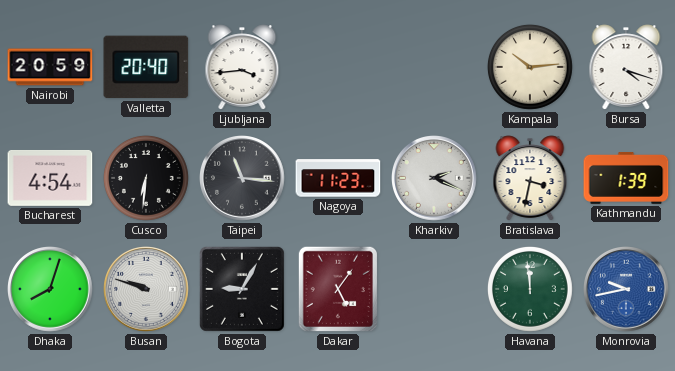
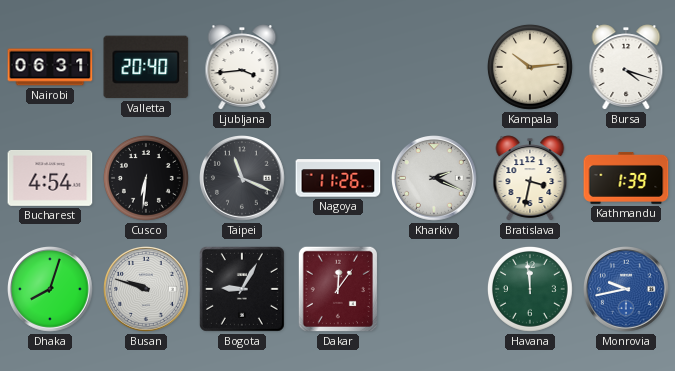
Nairobi: 20:59 -> 06:31 (50, 67)
Taipei: 11:16 -> 11:19 (243, 179)
Nagoya: 11:23 -> 11:26 (338, 178)
Dakar: 5:06 -> 12:06 (338, 289)
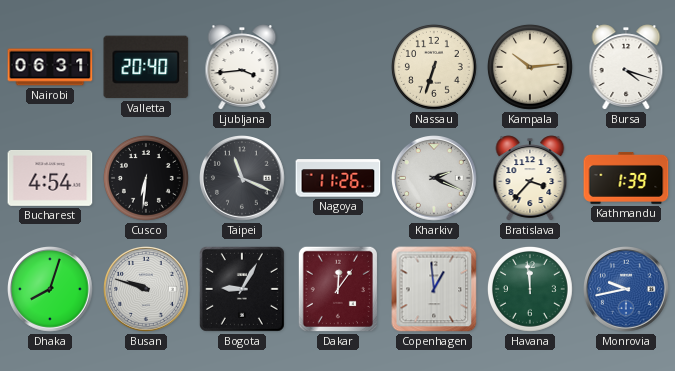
Nassau: none -> 6:33 (434, 67)
Bratislava: 3:32 -> 3:37 (530, 178)
Copenhagen: none -> 12:59 (434, 289)
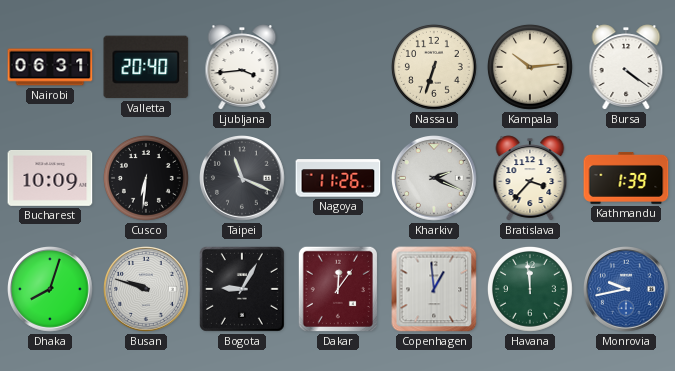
Bursa: 4:18 -> 4:21 (626, 67)
Bucharest: 4:54 -> 10:09 (50, 178)
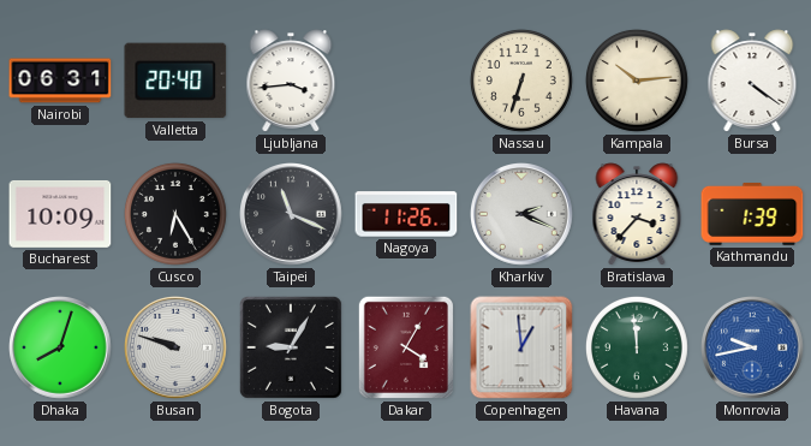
Cusco: 6:31 -> 6:25 (175, 214)
Dakar: 12:06 -> 4:05 (406, 347)
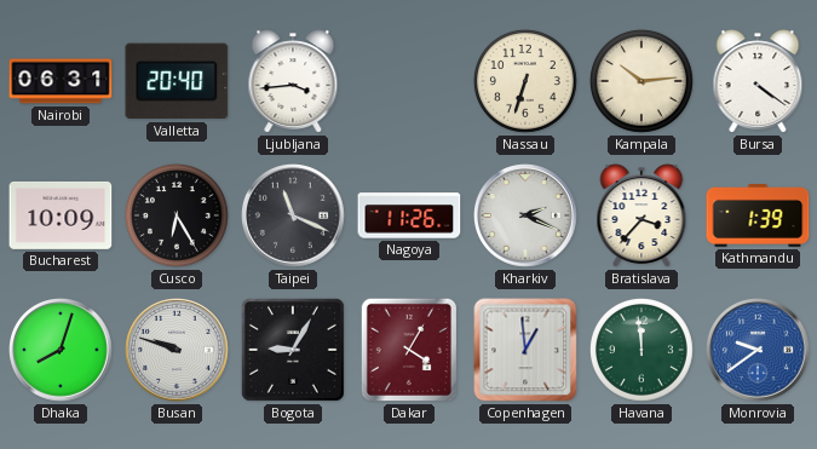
Monrovia: 9:43 -> 9:39 (759, 351)
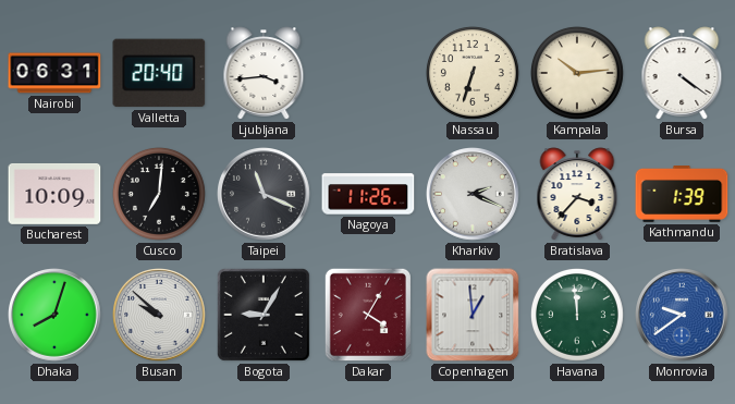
Cusco: 6:25 -> 7:01 (159, 194)
Busan: 9:48 -> 9:52 (160, 316)
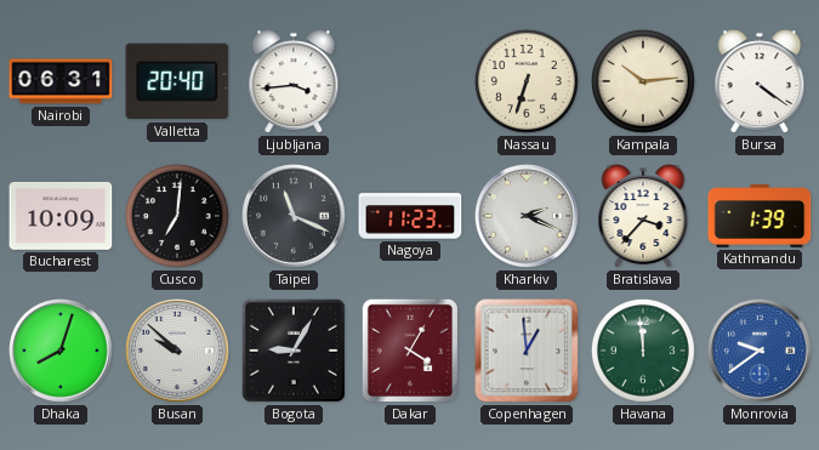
Nagoya: 11:26 -> 11:23 (410, 216)
